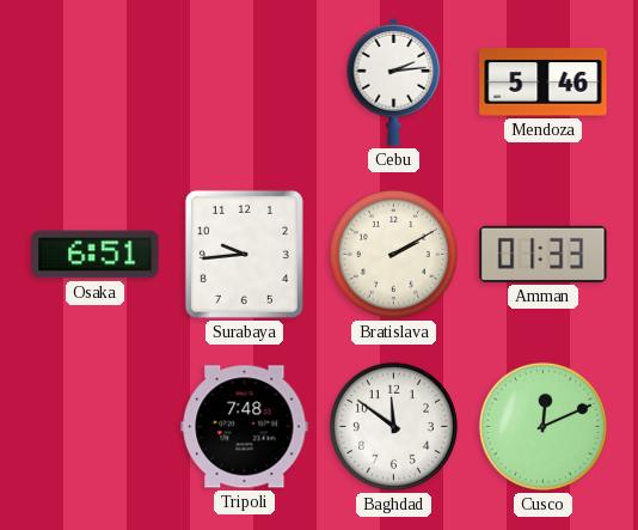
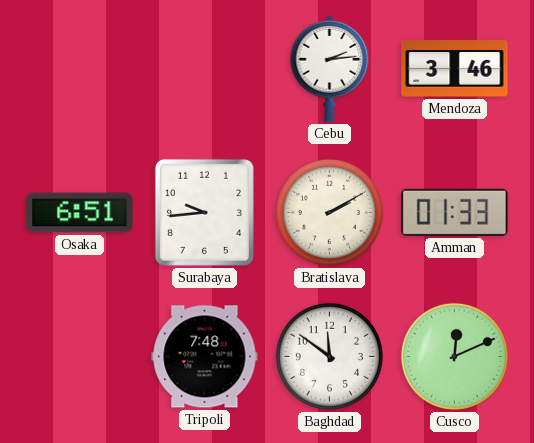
Mendoza: 5:46 -> 3:46 (455, 69)
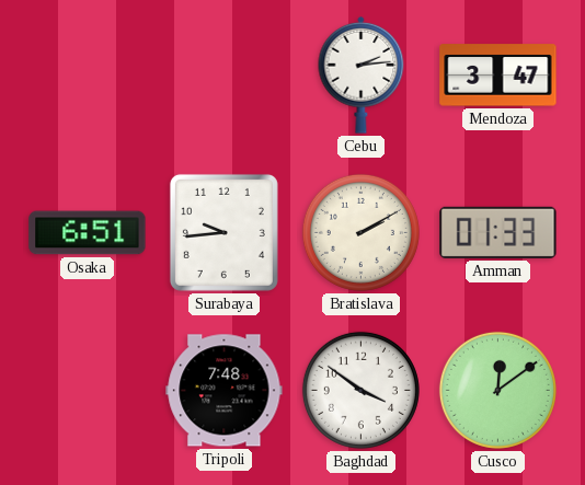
Mendoza: 3:46 -> 3:47 (498, 76)
Baghdad: 11:51 -> 3:51 (360, 390)
Cusco: 12:11 -> 12:09 (497, 390)
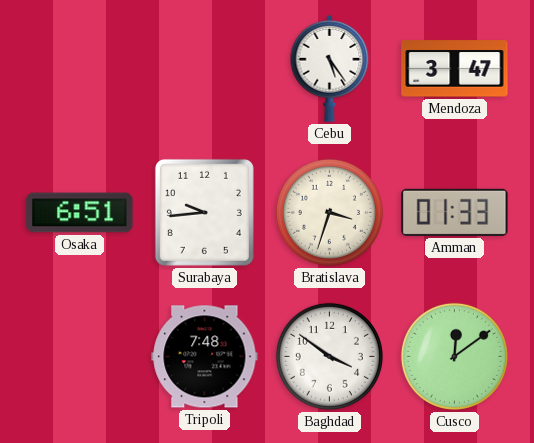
Cebu: 2:14 -> 5:24 (330, 68)
Bratislava: 2:10 -> 3:33 (329, 212)
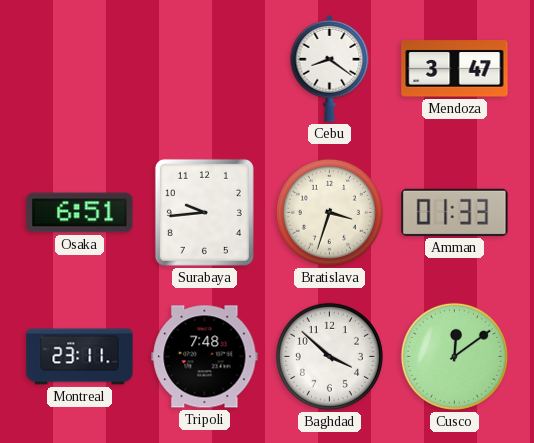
Cebu: 5:24 -> 8:21 (330, 68)
Montreal: none -> 23:11 (80, 357)
Baghdad: 3:51 -> 3:52 (329, 356)
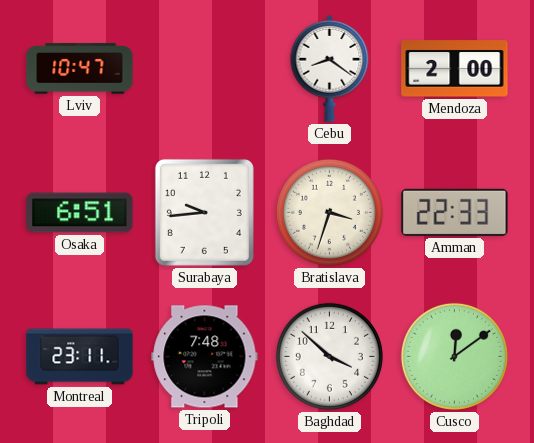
Lviv: none -> 10:47 (80, 69)
Mendoza: 3:47 -> 2:00 (455, 69)
Amman: 01:33 -> 22:33 (455, 212)
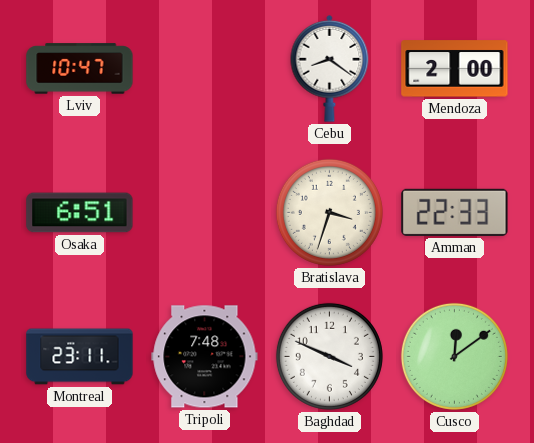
Surabaya: 9:44 -> none (204, 212)
Baghdad: 3:52 -> 3:49 (329, 356)
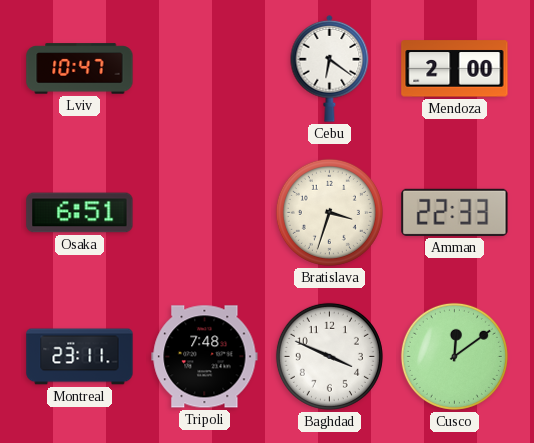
Cebu: 8:21 -> 6:21 (330, 68)
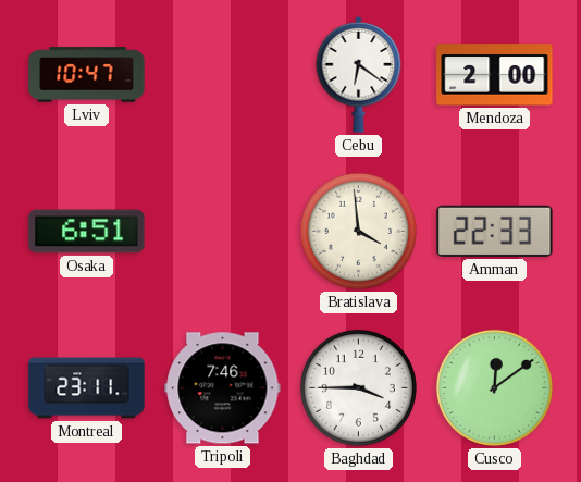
Bratislava: 3:33 -> 3:59 (358, 231)
Tripoli: 7:48 -> 7:46 (223, 388)
Baghdad: 3:49 -> 3:45 (358, 387)
